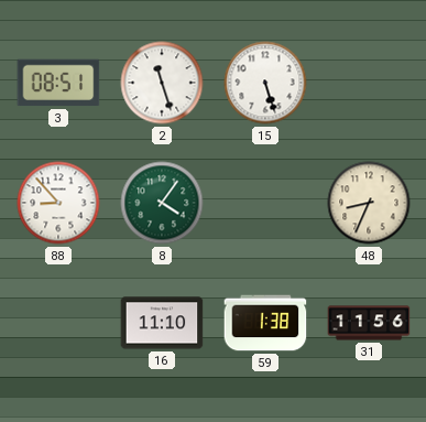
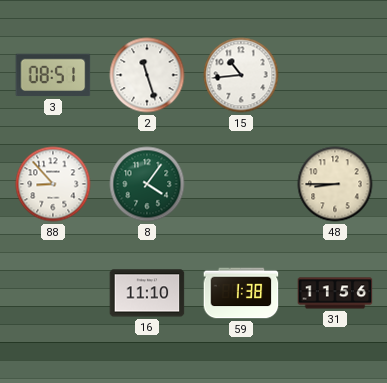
15: 5:27 -> 10:44 (241, 75)
48: 8:34 -> 8:45 (335, 184)
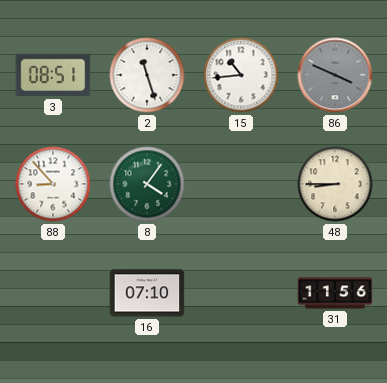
86: none -> 3:49 (335, 75)
16: 11:10 -> 07:10 (147, 293)
59: 1:38 -> none (241, 293)
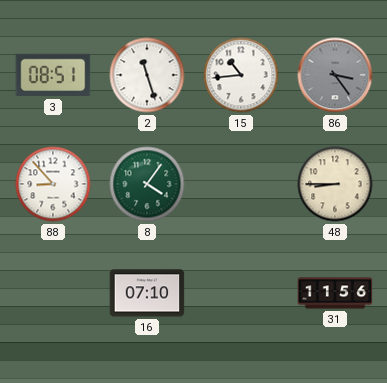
86: 3:49 -> 3:24 (335, 75)
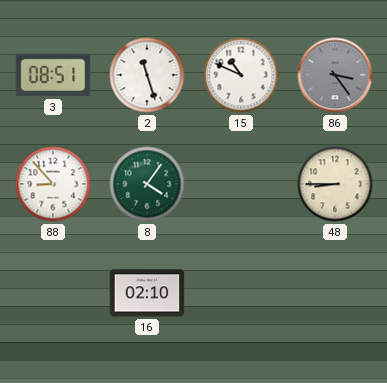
15: 10:44 -> 10:49 (241, 75)
16: 07:10 -> 02:10 (147, 293)
31: 11:56 -> none (335, 293)
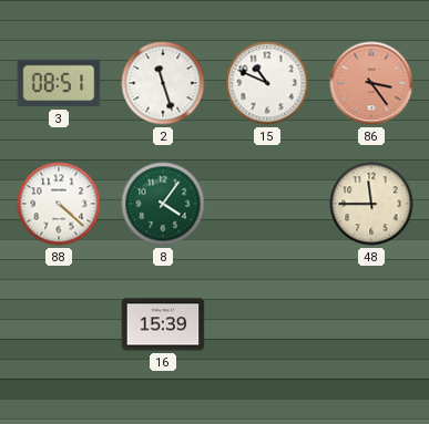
86 dial: grey -> salmon (371, 83)
88: 8:53 -> 4:22 (59, 204)
48: 8:45 -> 11:45 (371, 204)
16: 02:10 -> 15:39 (163, 324)
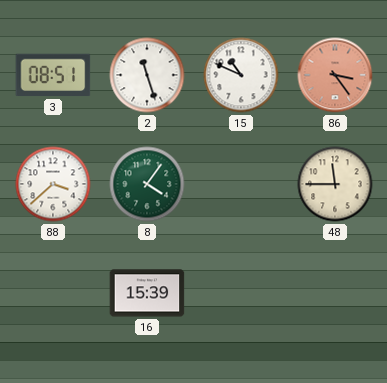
88: 4:22 -> 3:38 (53, 184)
